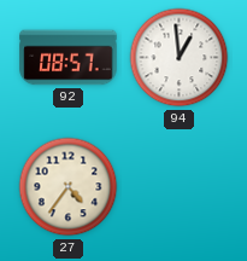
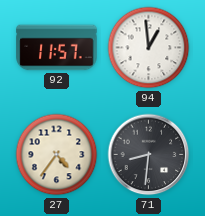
92: 08:57 -> 11:57 (57, 48)
71: none -> 8:31 (149, 155)
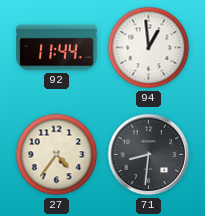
92: 11:57 -> 11:44 (57, 48)
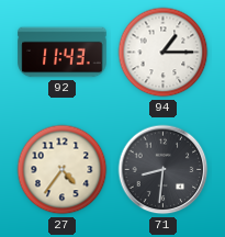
92: 11:44 -> 11:43 (63, 53)
94: 12:59 -> 1:15 (164, 53)
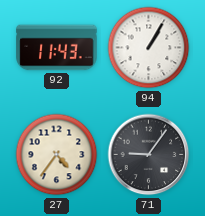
94: 1:15 -> 1:05 (149, 48)
71: 8:31 -> 9:06 (149, 155)
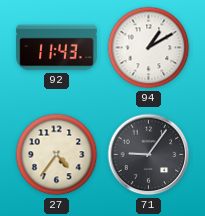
94: 1:05 -> 1:10 (149, 48)
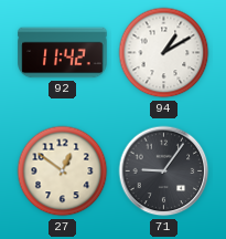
92: 11:43 -> 11:42 (63, 53)
27: 4:36 -> 12:51 (63, 172)
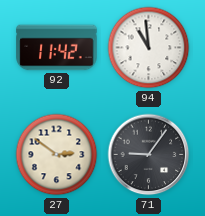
94: 1:10 -> 10:59 (149, 48)
27: 12:51 -> 2:51 (57, 155)
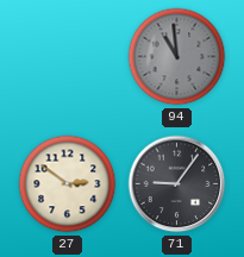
92: 11:42 -> none (57, 48)
94 dial: white -> grey (177, 57)
